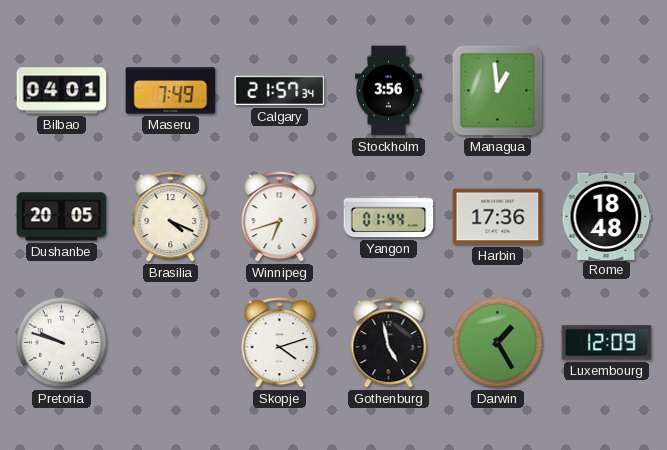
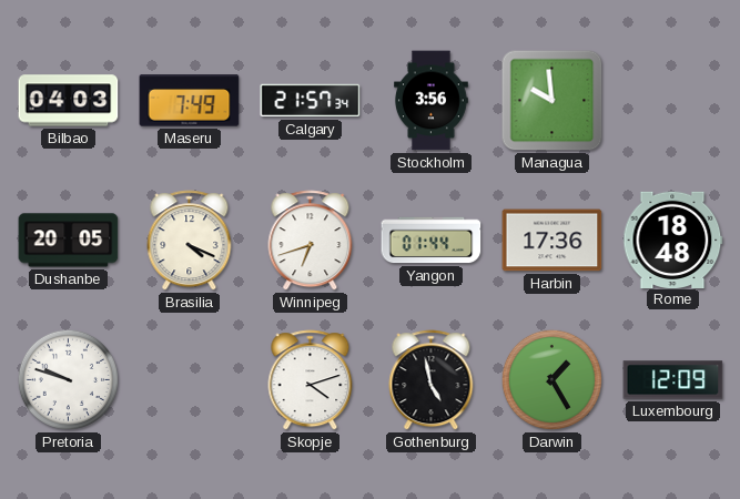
Bilbao: 04:01 -> 04:03 (69, 101)
Managua: 12:59 -> 9:59 (553, 101)
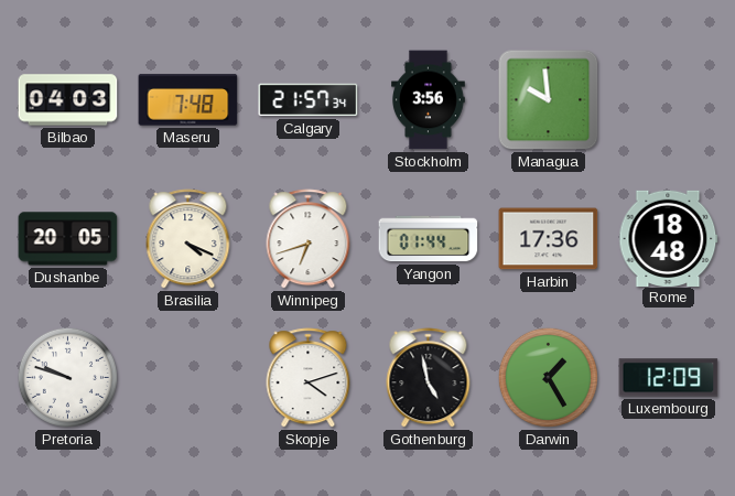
Maseru: 7:49 -> 7:48 (188, 100)
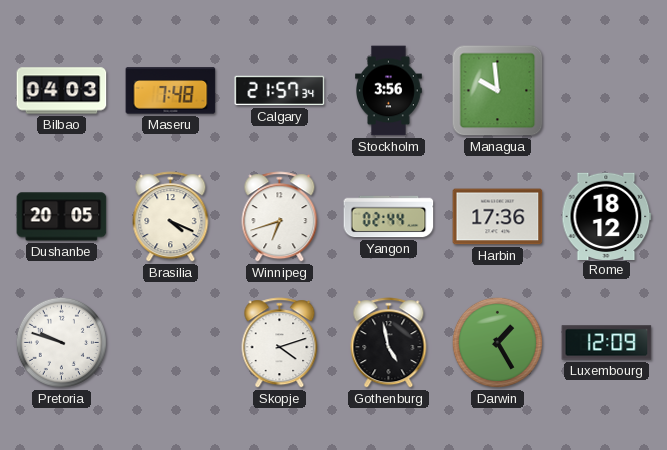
Yangon: 01:44 -> 02:44 (389, 217)
Rome: 18:48 -> 18:12 (607, 216)
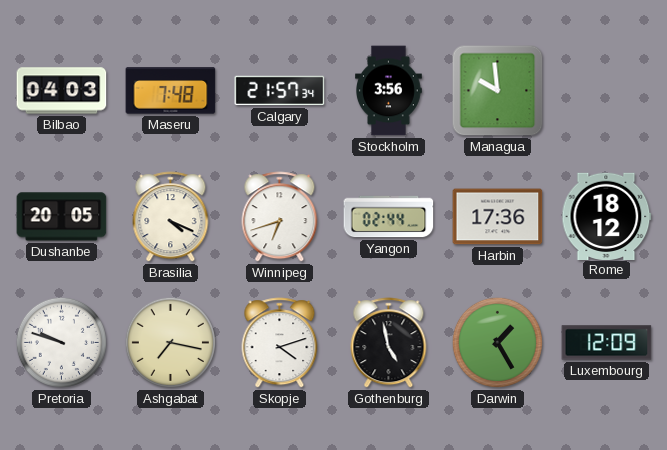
Ashgabat: none -> 7:17 (170, 342)
